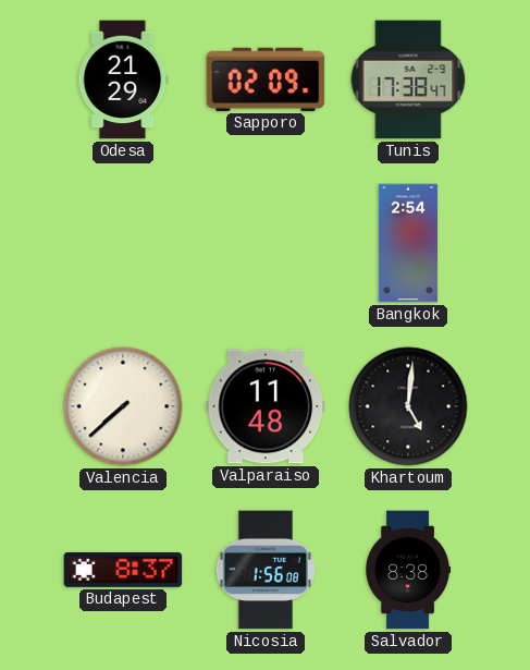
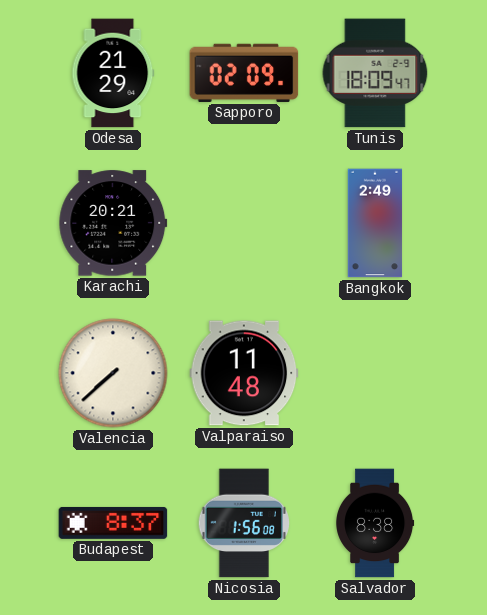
Tunis: 17:38 -> 18:09 (375, 73)
Karachi: none -> 20:21 (113, 223)
Bangkok: 2:54 -> 2:49 (375, 223)
Khartoum: 5:01 -> none (408, 406)
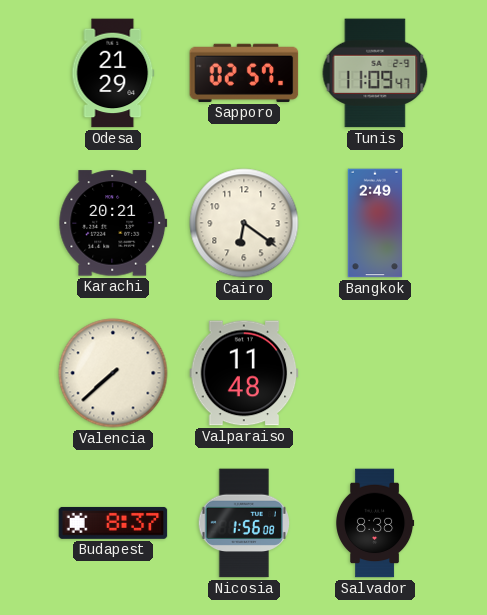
Sapporo: 02:09 -> 02:57 (244, 73)
Tunis: 18:09 -> 11:09 (375, 73)
Cairo: none -> 6:21 (244, 223)
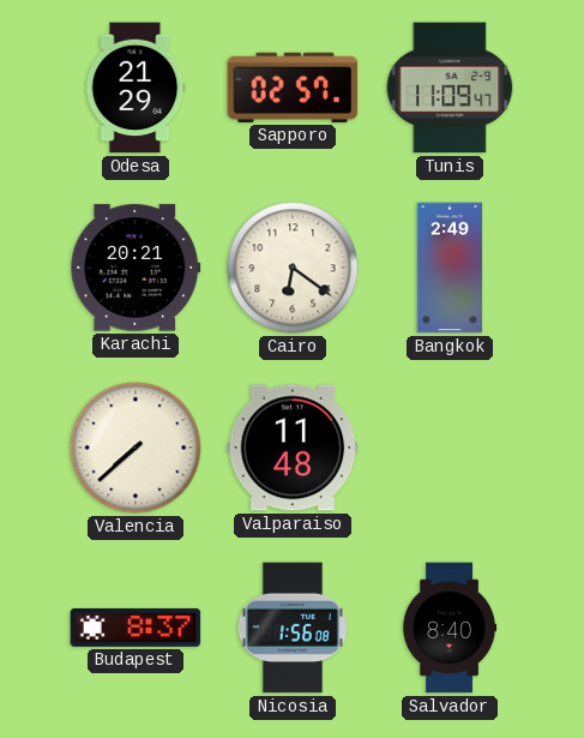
Salvador: 8:38 -> 8:40 (451, 628)
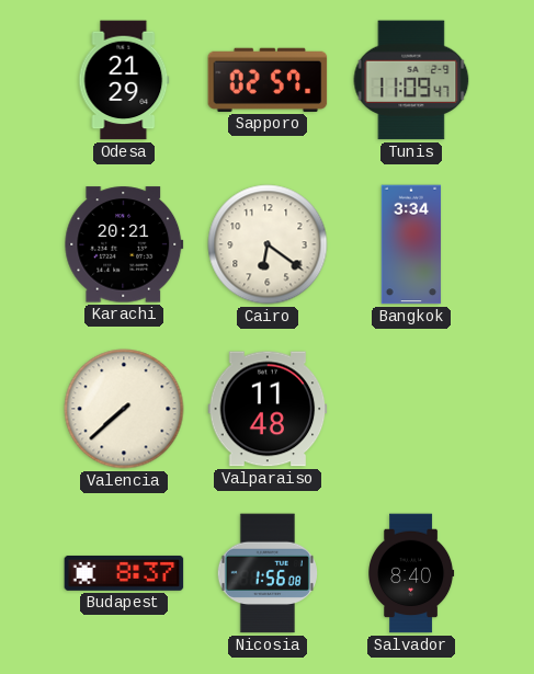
Bangkok: 2:49 -> 3:34 (411, 244)
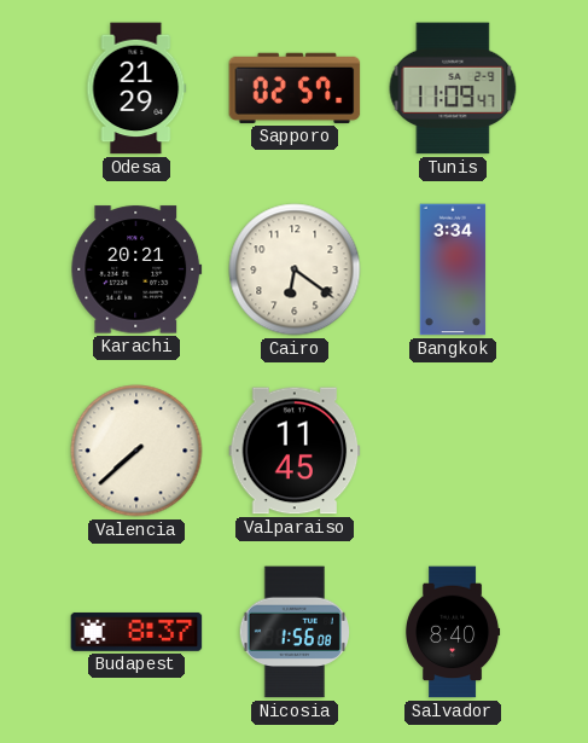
Valparaiso: 11:48 -> 11:45 (295, 451)
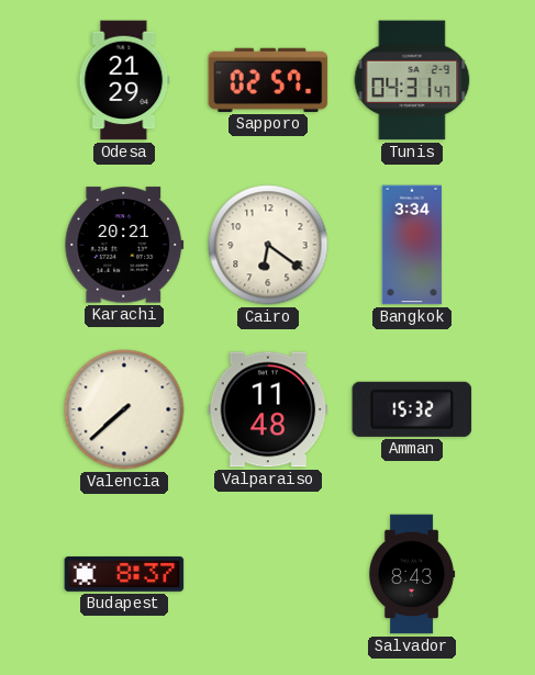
Tunis: 11:09 -> 04:31 (412, 80)
Valparaiso: 11:45 -> 11:48 (268, 409)
Amman: none -> 15:32 (412, 409)
Nicosia: 1:56 -> none (295, 632)
Salvador: 8:40 -> 8:43 (413, 574)
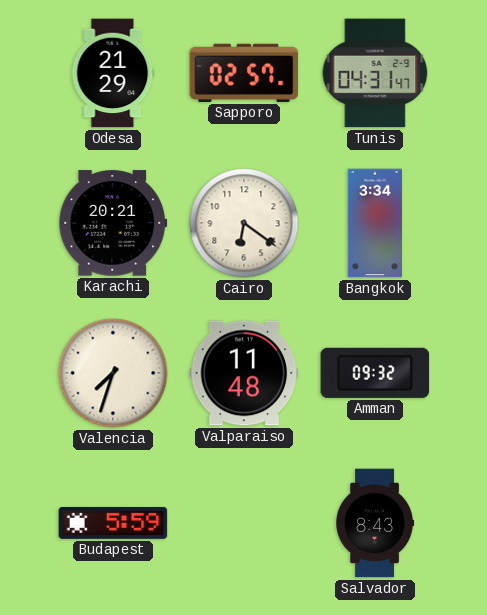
Valencia: 7:38 -> 7:33 (113, 373)
Amman: 15:32 -> 09:32 (375, 373)
Budapest: 8:37 -> 5:59 (113, 523)
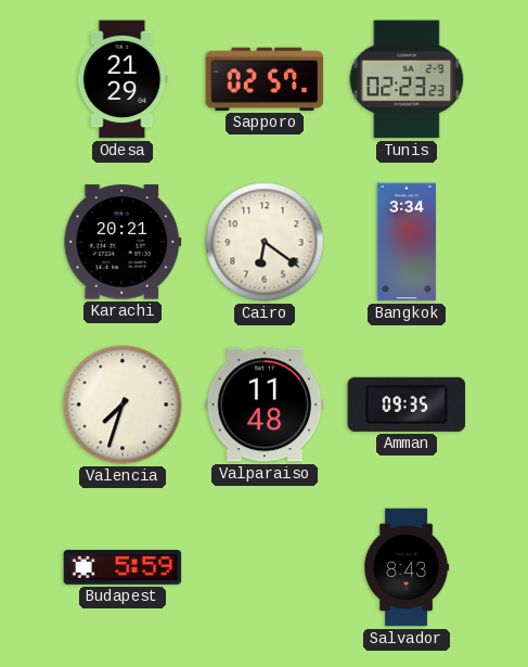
Tunis: 04:31 -> 02:23 (407, 79)
Amman: 09:32 -> 09:35 (407, 405)
